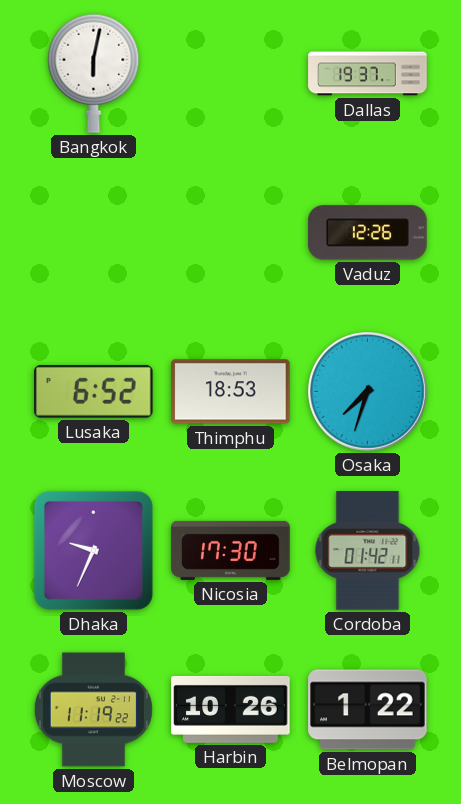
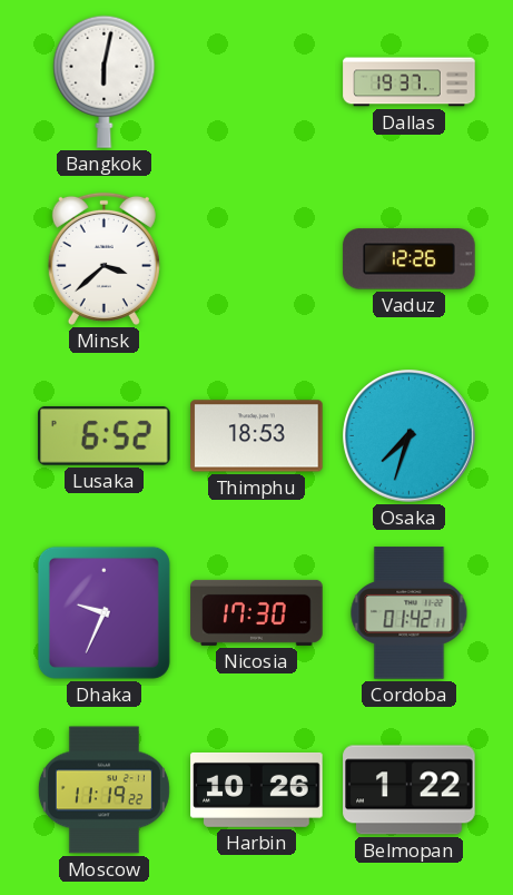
Minsk: none -> 3:38 (103, 258)
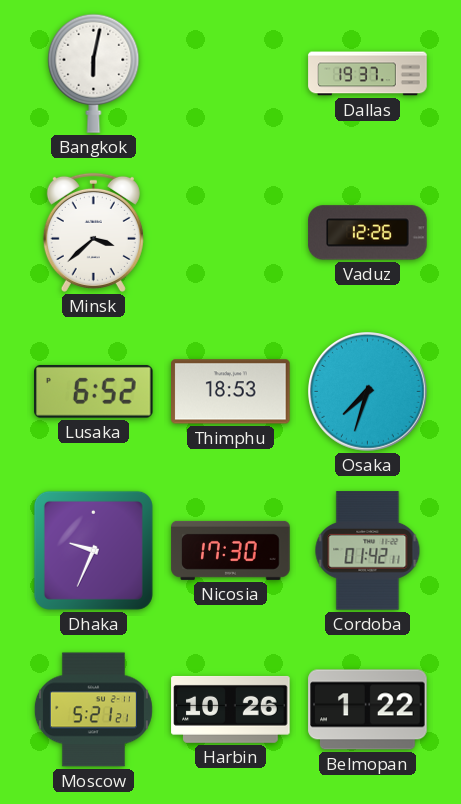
Moscow: 11:19 -> 5:21 (93, 710)
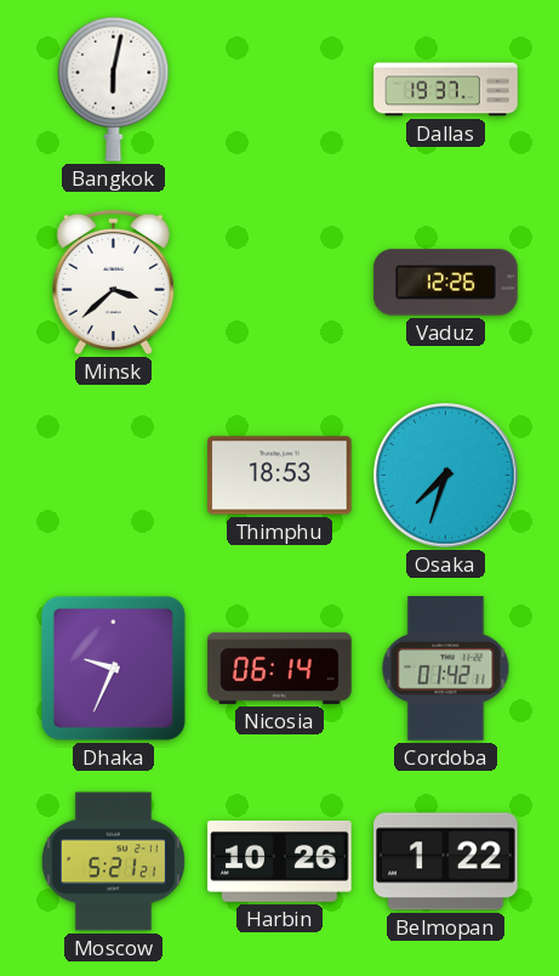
Lusaka: 6:52 -> none (94, 391)
Nicosia: 17:30 -> 06:14 (280, 668)
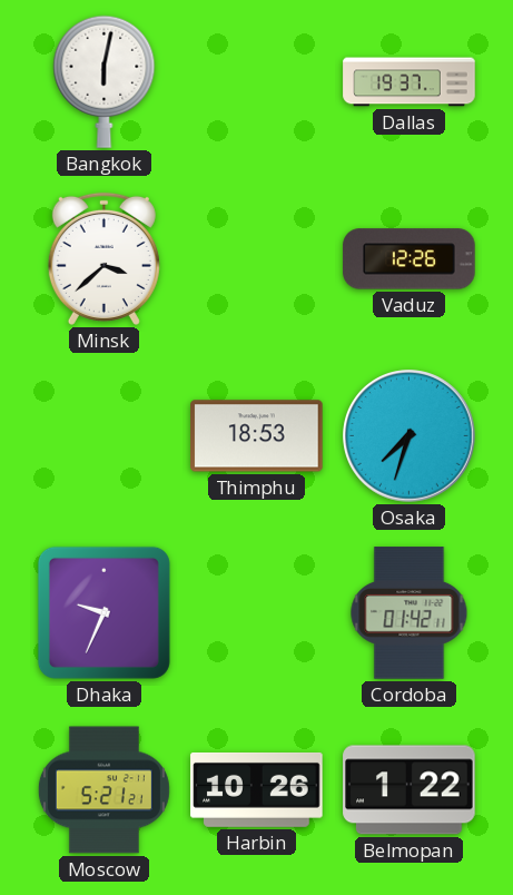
Nicosia: 06:14 -> none (280, 668)
